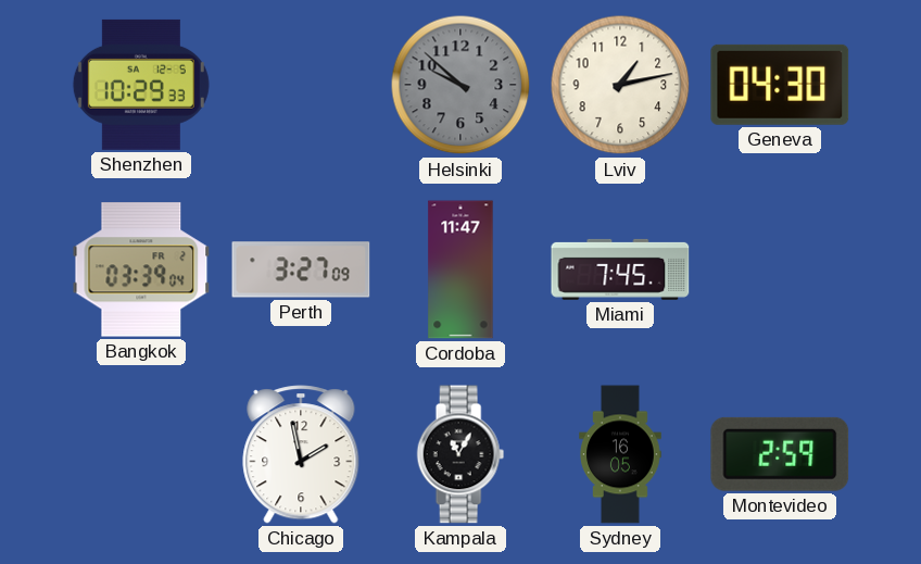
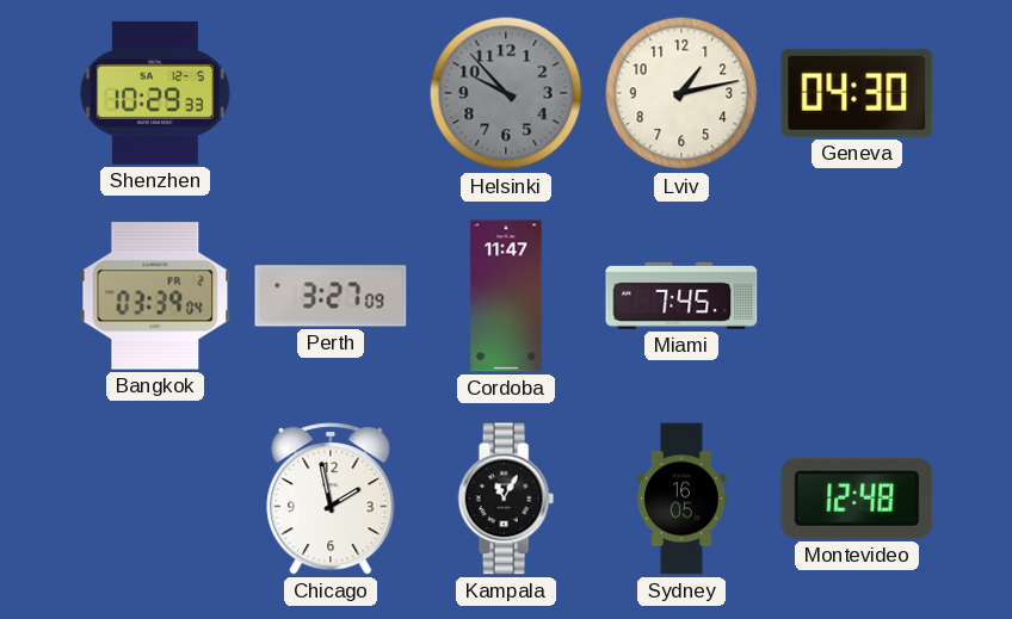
Helsinki: 9:52 -> 9:53 (506, 93)
Montevideo: 2:59 -> 12:48 (857, 499)
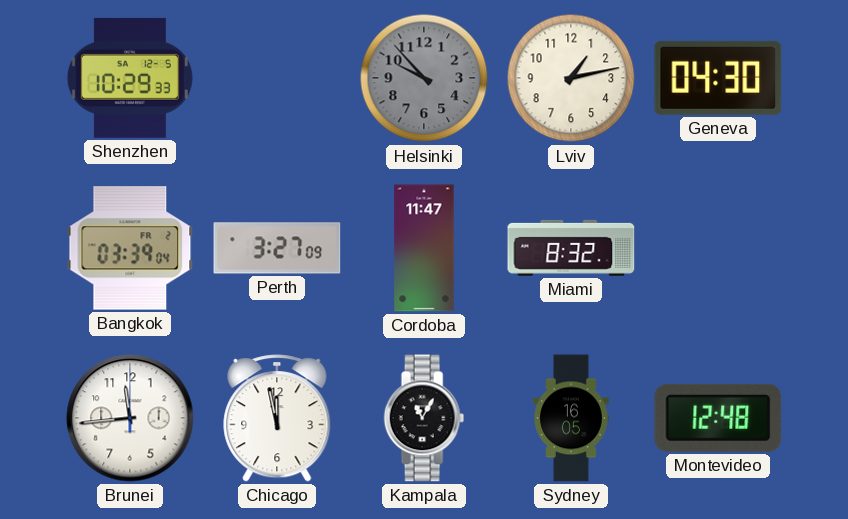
Miami: 7:45 -> 8:32 (571, 248)
Brunei: none -> 11:44 (130, 418)
Chicago: 1:58 -> 11:58 (277, 418)
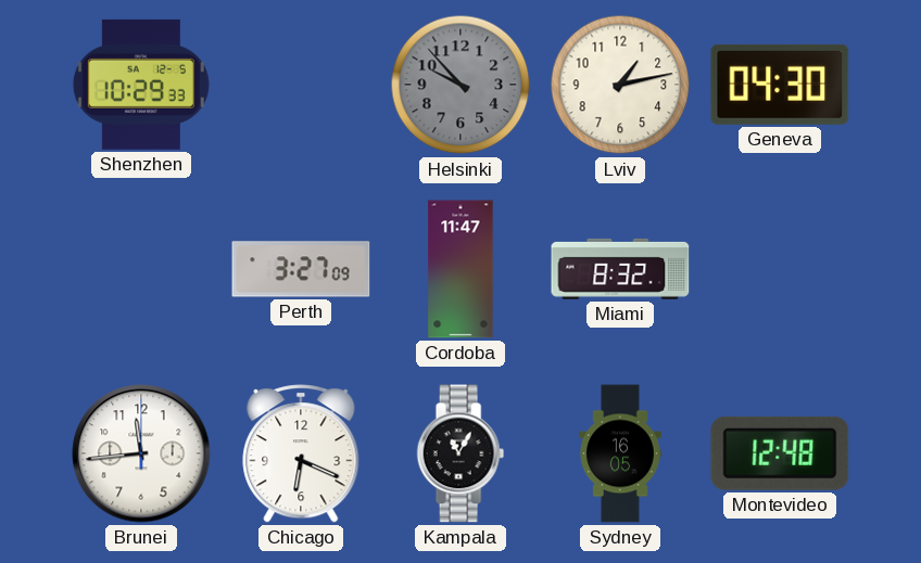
Bangkok: 03:39 -> none (130, 248)
Chicago: 11:58 -> 6:19 (301, 453)
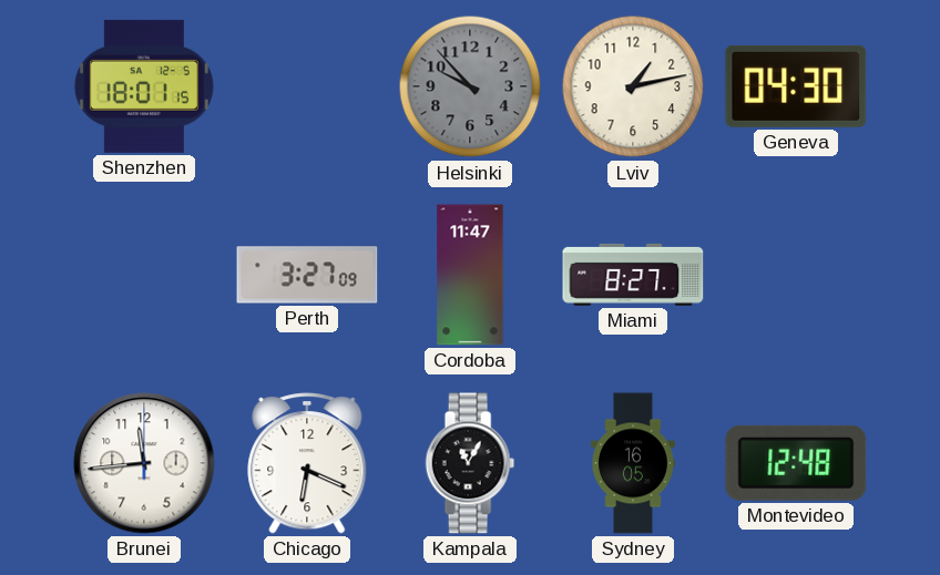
Shenzhen: 10:29 -> 18:01 (144, 86)
Miami: 8:32 -> 8:27 (633, 275)
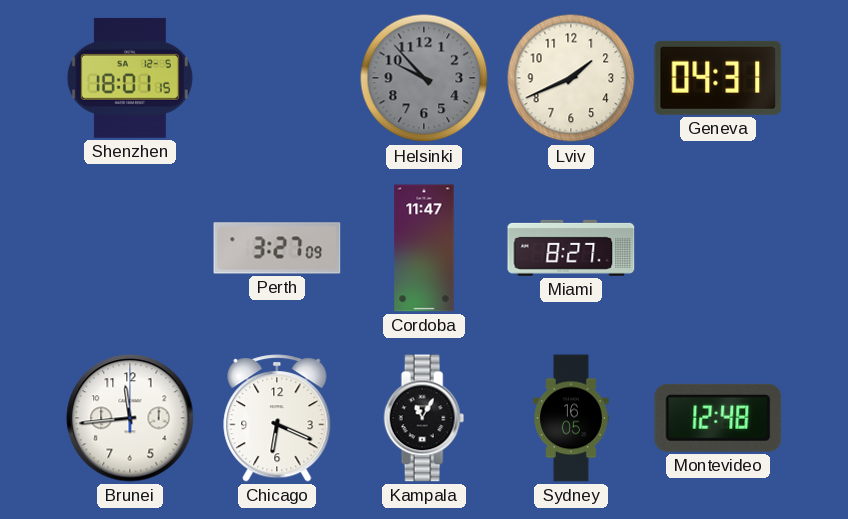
Lviv: 1:13 -> 1:41 (571, 78)
Geneva: 04:30 -> 04:31 (718, 78)
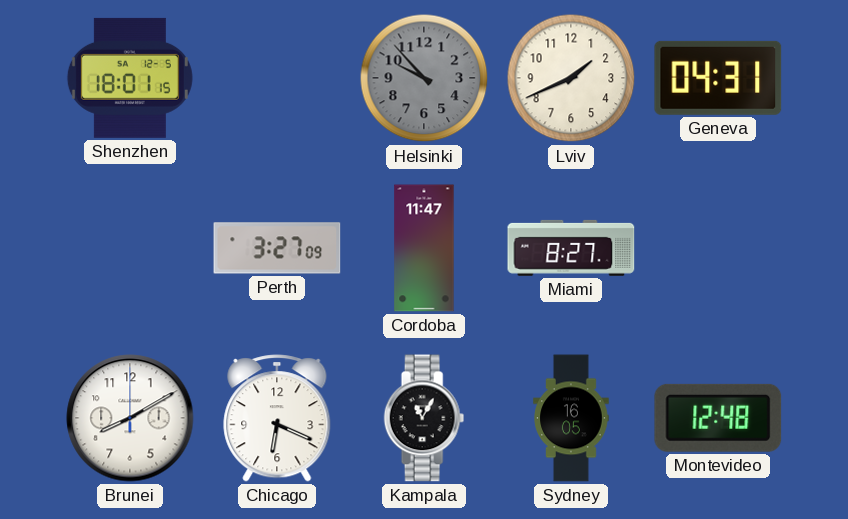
Brunei: 11:44 -> 8:10 (130, 418)
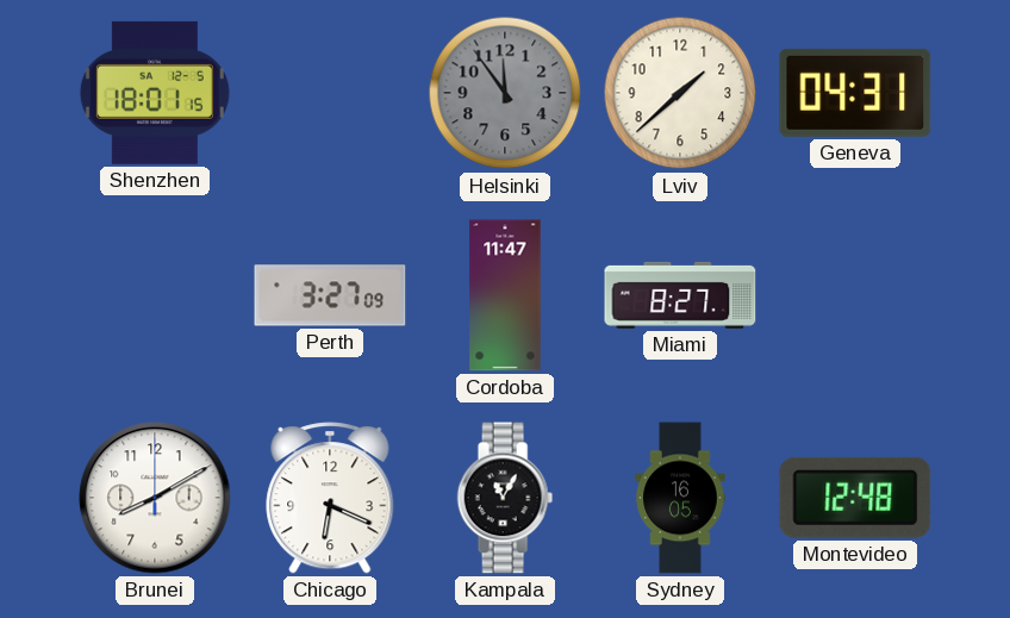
Helsinki: 9:53 -> 11:54 (505, 93)
Lviv: 1:41 -> 1:38 (680, 93)
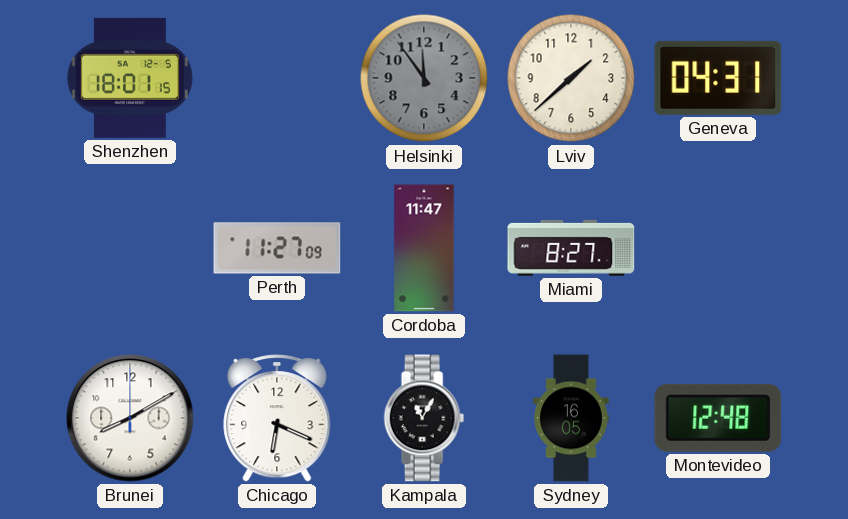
Perth: 3:27 -> 11:27 (277, 248)
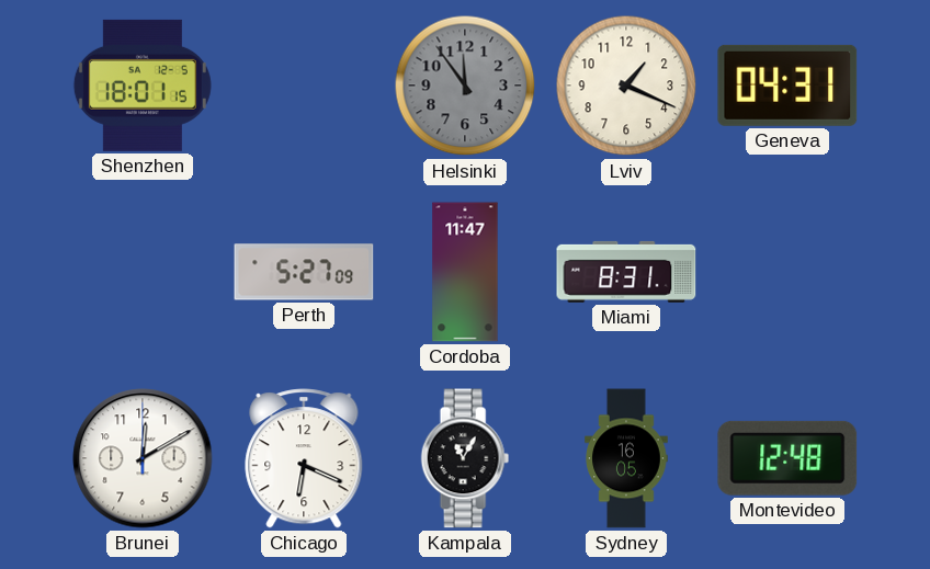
Lviv: 1:38 -> 1:19 (626, 86)
Perth: 11:27 -> 5:27 (304, 272)
Miami: 8:27 -> 8:31 (626, 272)
Brunei: 8:10 -> 12:10 (143, 458)
